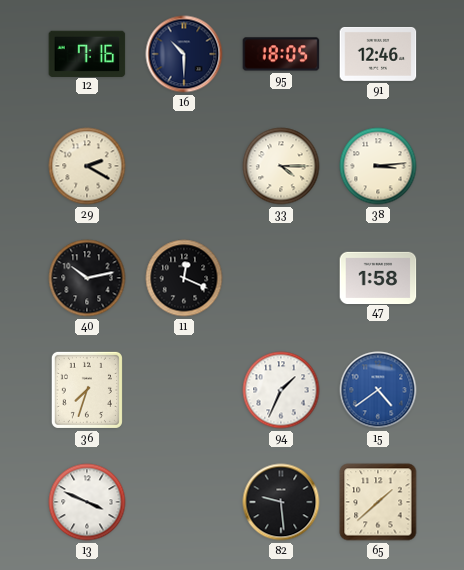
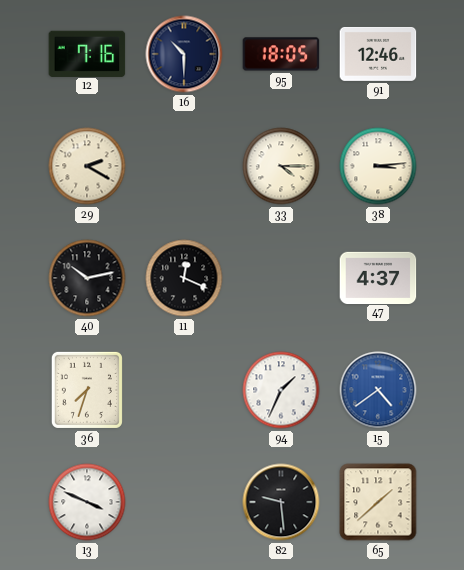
47: 1:58 -> 4:37 (378, 277)
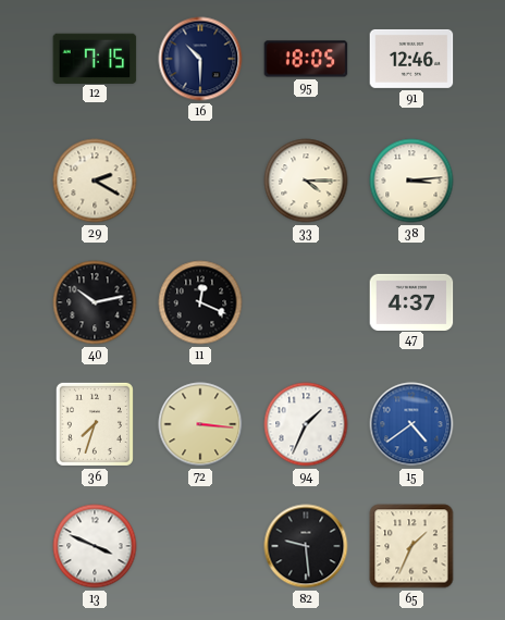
12: 7:16 -> 7:15 (95, 58)
72: none -> 3:16 (200, 424)
65: 1:38 -> 1:34 (411, 546)
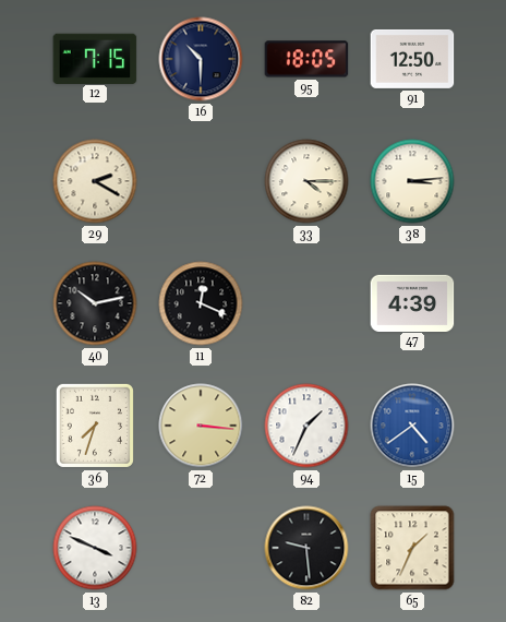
91: 12:46 -> 12:50 (412, 59)
47: 4:37 -> 4:39 (412, 302)
